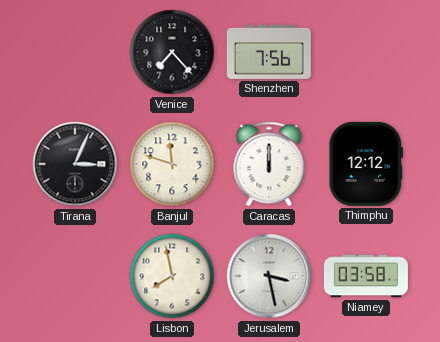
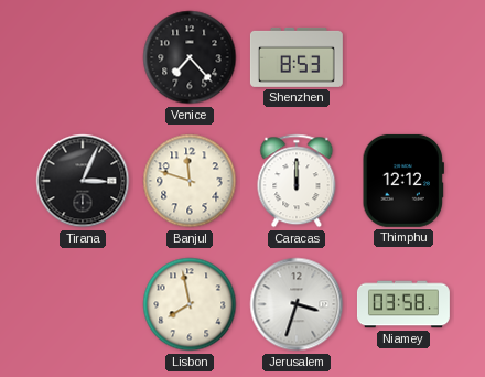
Shenzhen: 7:56 -> 8:53 (297, 57)
Jerusalem: 3:28 -> 3:33 (297, 304)
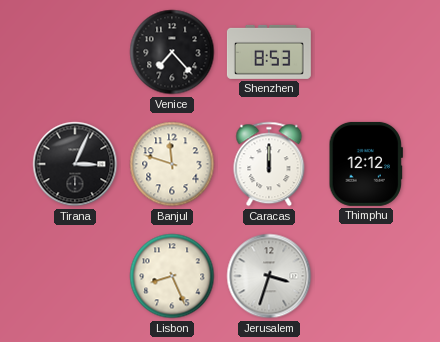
Lisbon: 7:58 -> 8:26 (172, 276)
Niamey: 03:58 -> none (403, 304)
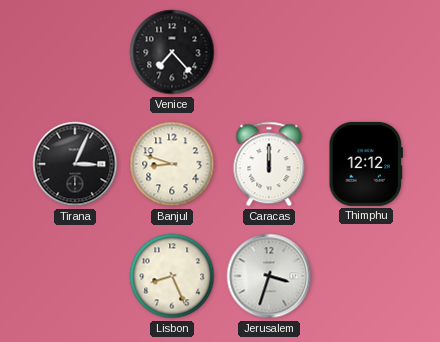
Shenzhen: 8:53 -> none (269, 52)
Banjul: 11:48 -> 8:48 (172, 164)
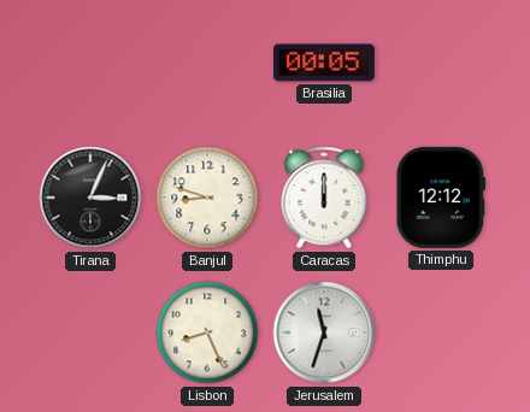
Venice: 7:23 -> none (172, 52)
Brasilia: none -> 00:05 (324, 63)
Jerusalem: 3:33 -> 11:33 (324, 332)
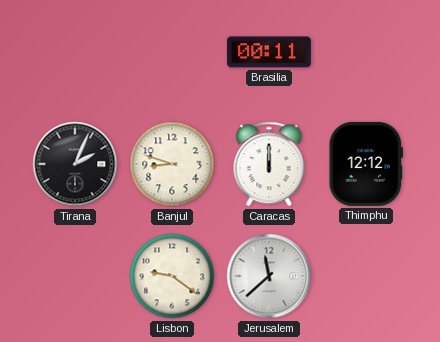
Brasilia: 00:05 -> 00:11 (269, 52)
Tirana: 3:04 -> 2:04 (75, 164)
Lisbon: 8:26 -> 9:21 (172, 276)
Jerusalem: 11:33 -> 11:38 (269, 276)
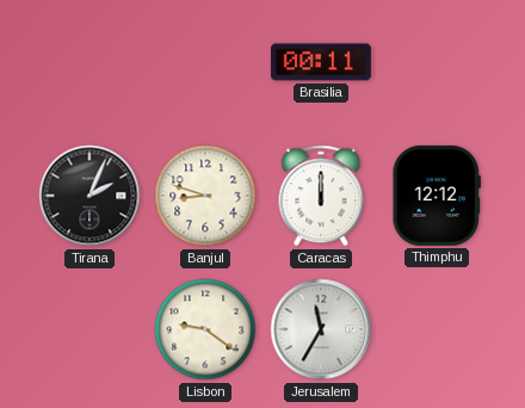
Jerusalem: 11:38 -> 11:35 (321, 329)
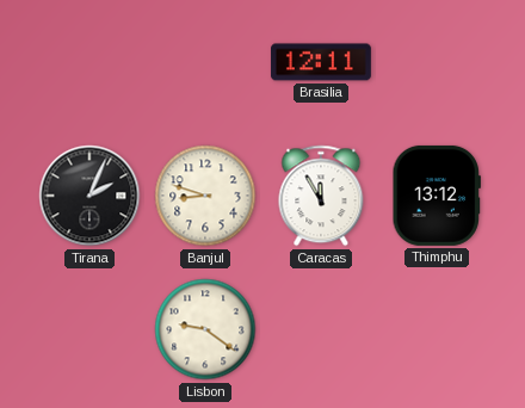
Brasilia: 00:11 -> 12:11 (321, 62)
Caracas: 12:00 -> 11:55 (321, 196)
Thimphu: 12:12 -> 13:12 (436, 196)
Jerusalem: 11:35 -> none (321, 329)
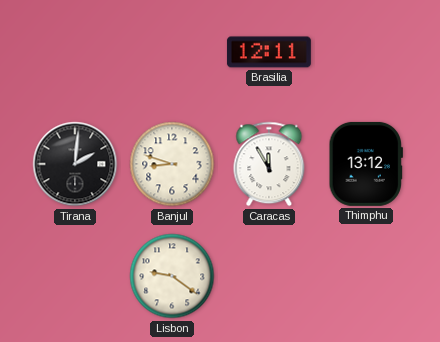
Tirana: 2:04 -> 2:01 (75, 164)
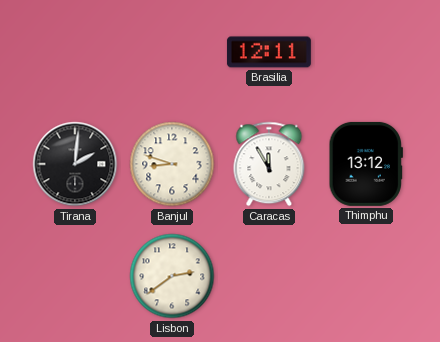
Lisbon: 9:21 -> 2:39 (172, 276)
